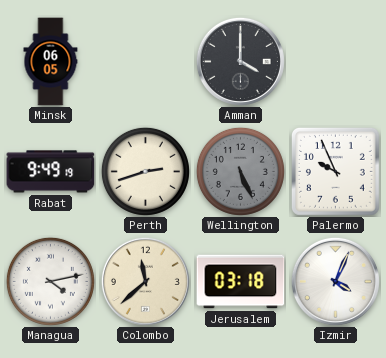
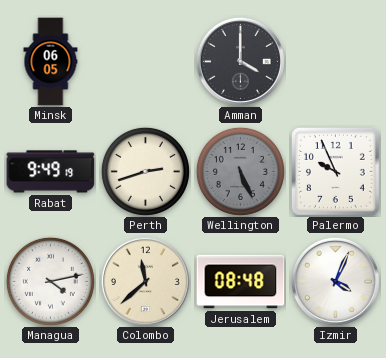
Jerusalem: 03:18 -> 08:48 (241, 282)
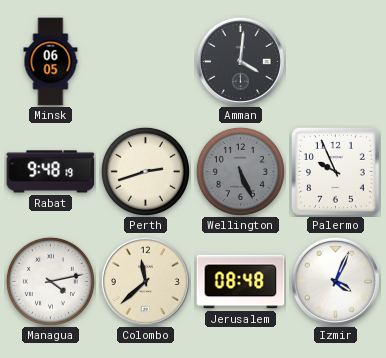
Amman: 4:00 -> 4:01 (240, 61)
Rabat: 9:49 -> 9:48 (51, 172)
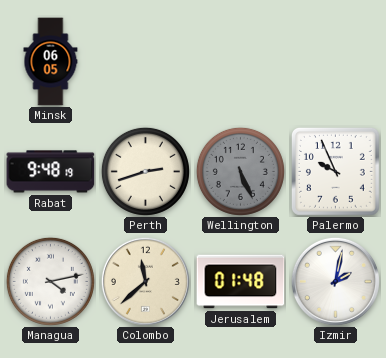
Amman: 4:01 -> none (240, 61)
Jerusalem: 08:48 -> 01:48 (241, 282)
Izmir: 4:04 -> 2:02 (335, 281)
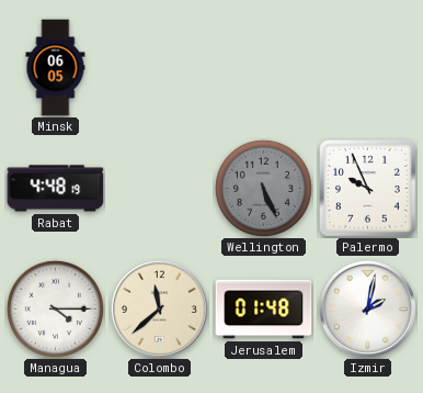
Rabat: 9:48 -> 4:48 (56, 189)
Perth: 2:42 -> none (145, 171)
Managua: 4:13 -> 4:15 (55, 308)
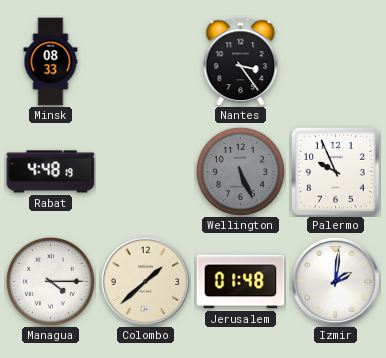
Minsk: 06:05 -> 08:33 (51, 62)
Nantes: none -> 3:24 (241, 62)
Colombo: 11:38 -> 1:38 (145, 281)
Izmir: 2:02 -> 2:01 (335, 281)
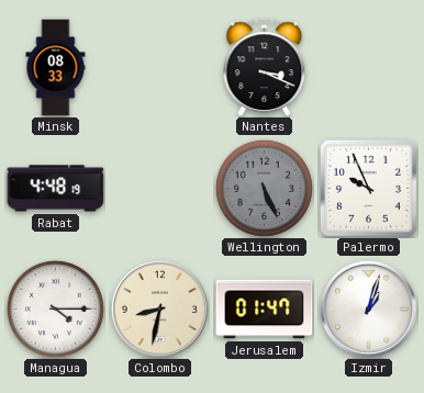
Nantes: 3:24 -> 3:19 (265, 68)
Colombo: 1:38 -> 8:32 (159, 308)
Jerusalem: 01:48 -> 01:47 (265, 310)
Izmir: 2:01 -> 1:03 (368, 308)
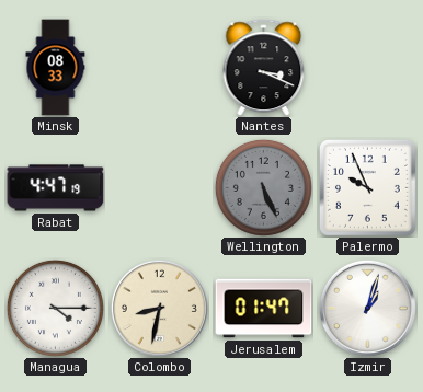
Rabat: 4:48 -> 4:47 (56, 188)
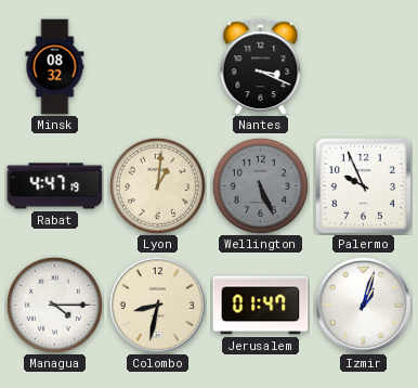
Minsk: 08:33 -> 08:32 (55, 67)
Lyon: none -> 1:01 (157, 185)
